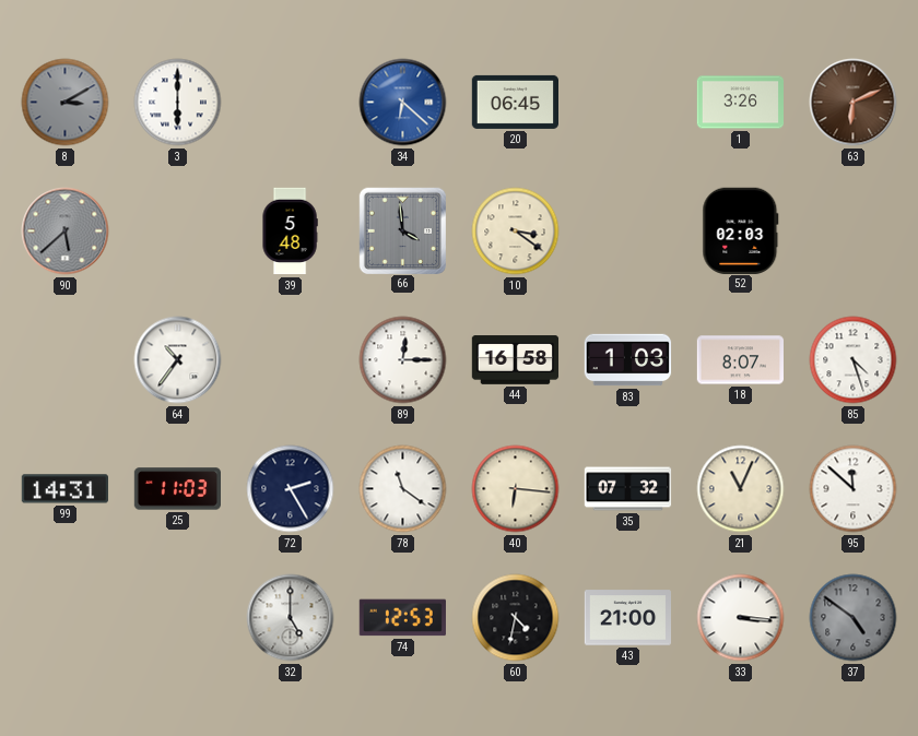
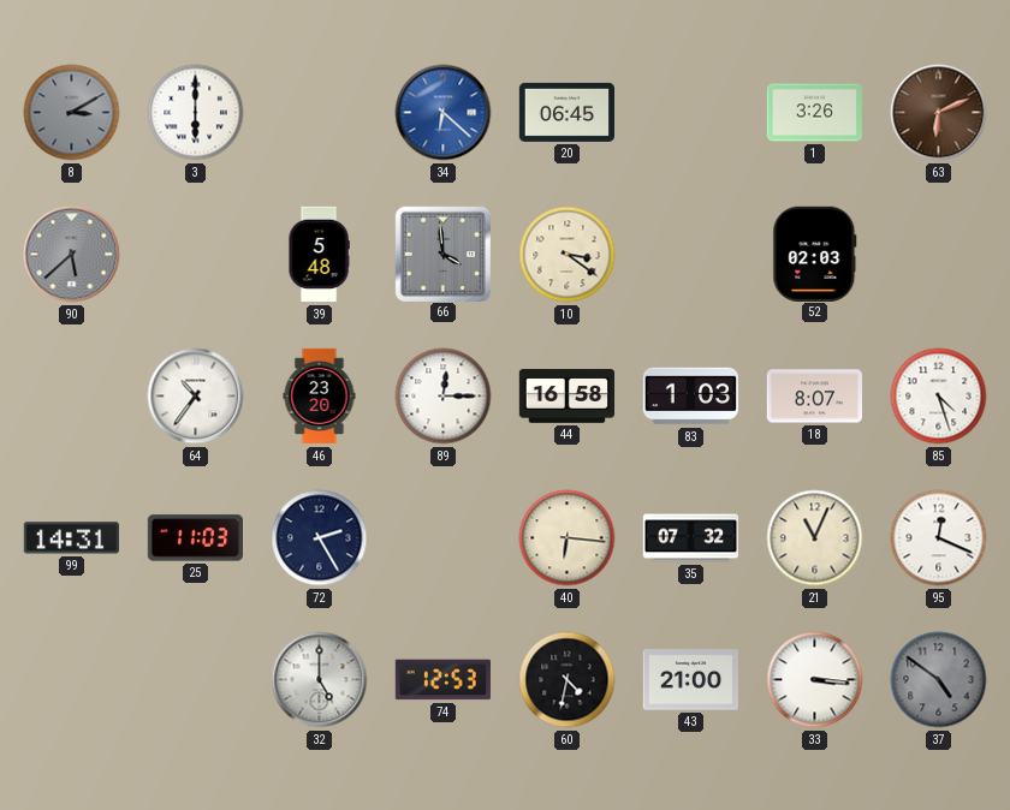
46: none -> 23:20 (320, 397)
78: 11:21 -> none (403, 489)
95: 11:52 -> 12:19 (939, 538)
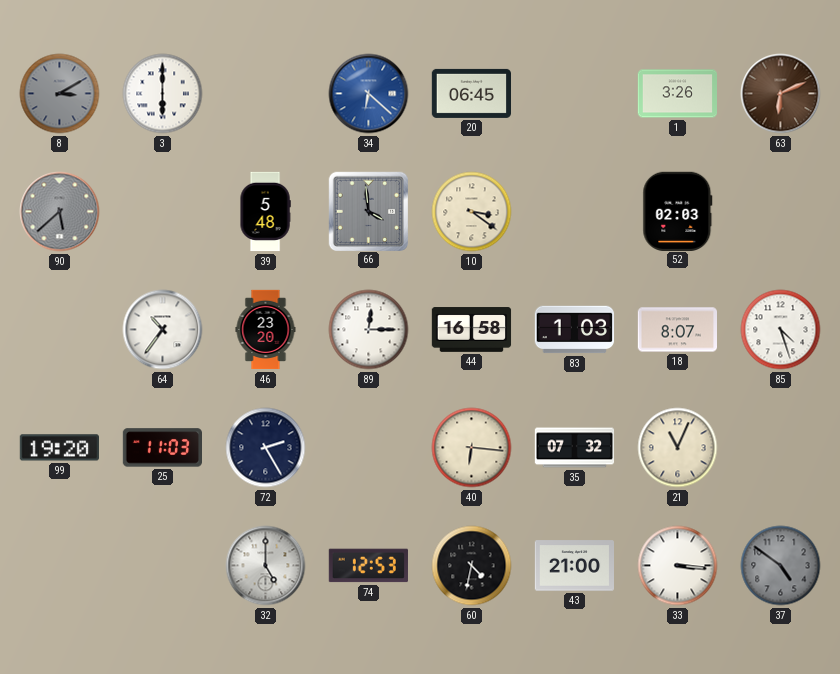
99: 14:31 -> 19:20 (59, 448)
95: 12:19 -> none (939, 538)
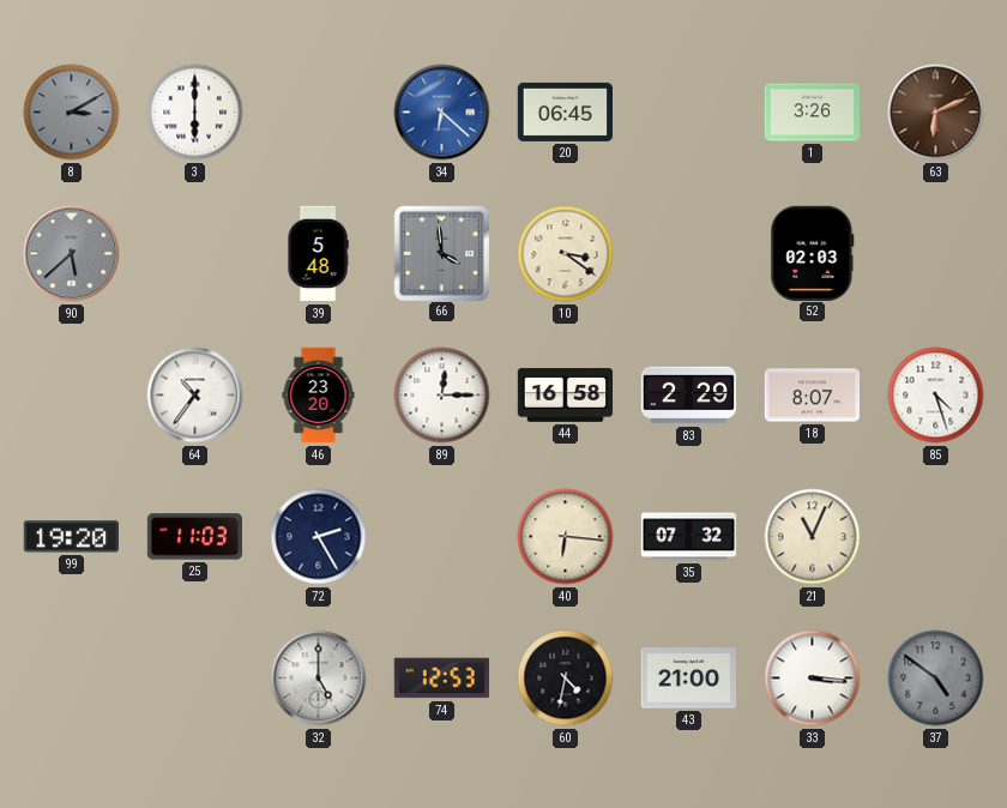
83: 1:03 -> 2:29 (689, 396)
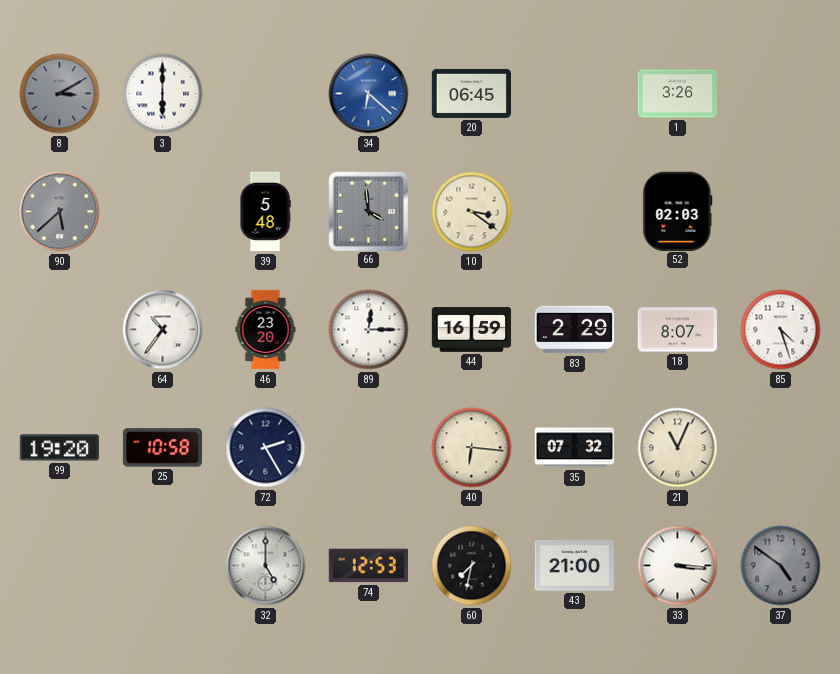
63: 6:11 -> none (936, 113)
44: 16:58 -> 16:59 (472, 330)
25: 11:03 -> 10:58 (162, 448)
60: 4:32 -> 7:32 (472, 566)
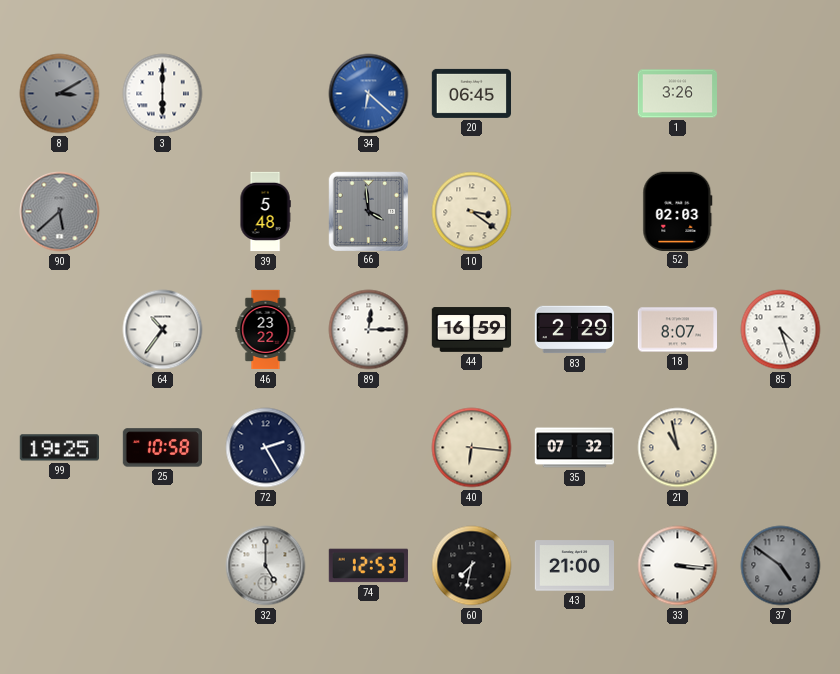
46: 23:20 -> 23:22 (266, 330)
99: 19:20 -> 19:25 (59, 448)
21: 11:04 -> 10:58 (678, 448)
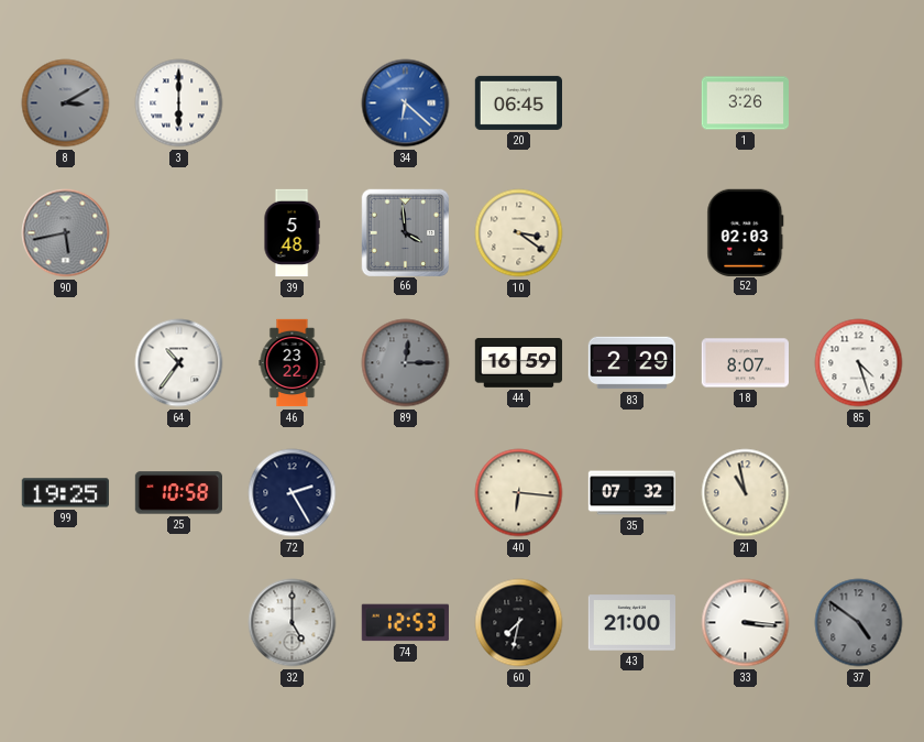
90: 5:38 -> 5:43 (66, 233)
89 dial: white -> grey (406, 363)
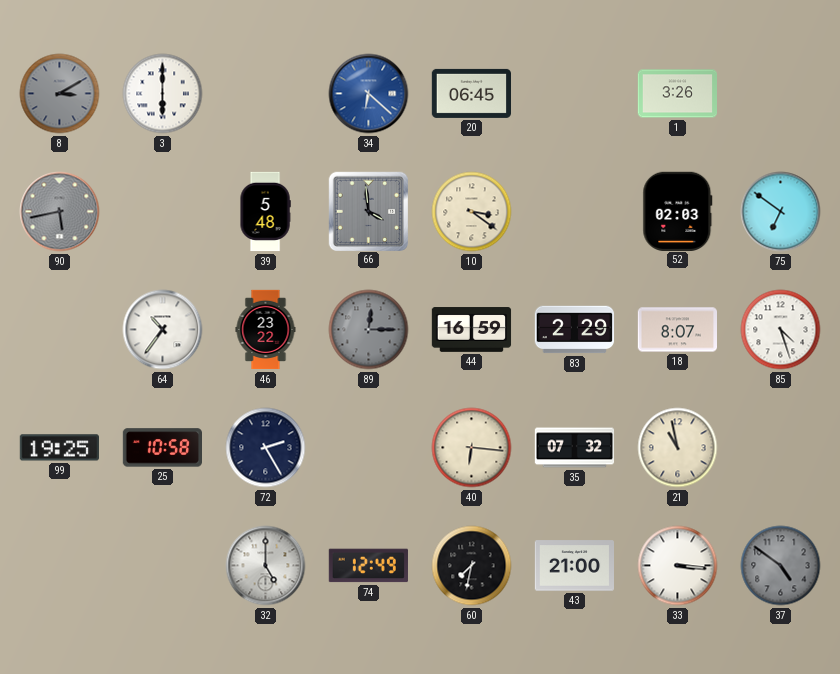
75: none -> 6:51 (781, 212)
74: 12:53 -> 12:49 (368, 566)
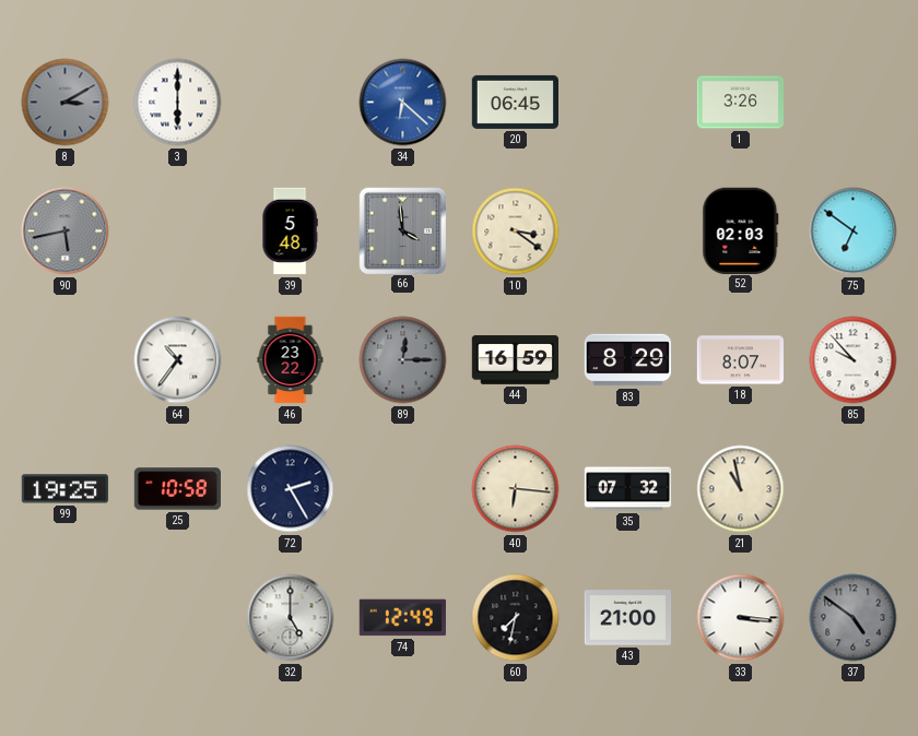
83: 2:29 -> 8:29 (628, 360)
85: 4:27 -> 9:53 (854, 360)
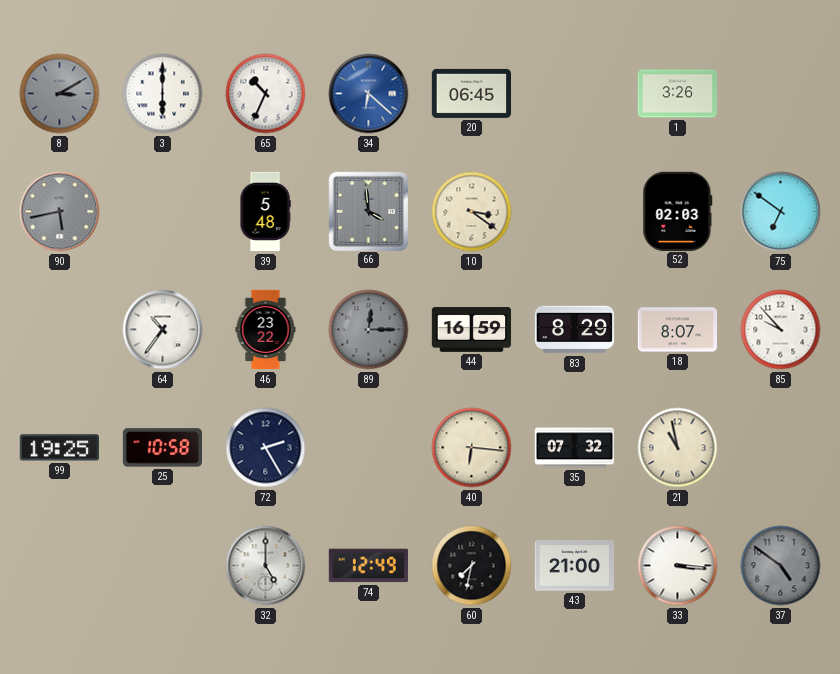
65: none -> 10:34 (266, 94)
